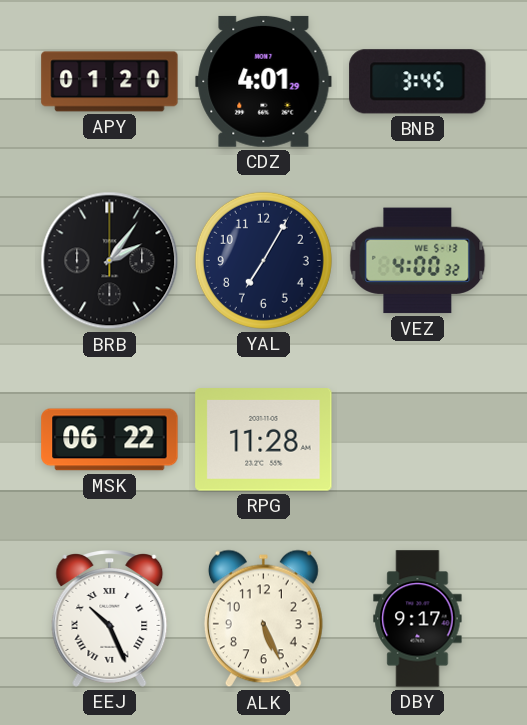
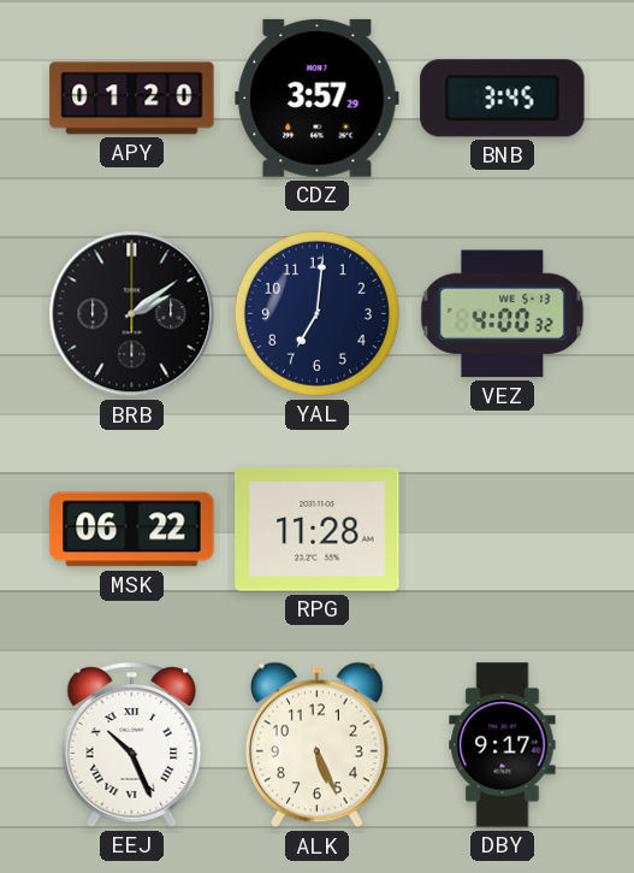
CDZ: 4:01 -> 3:57 (318, 98)
BRB: 2:06 -> 2:09 (132, 314)
YAL: 7:05 -> 7:01 (316, 313)
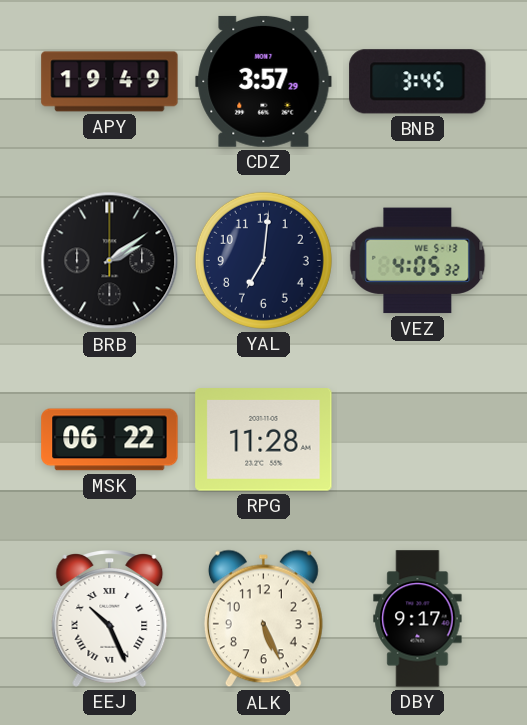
APY: 01:20 -> 19:49 (110, 82)
VEZ: 4:00 -> 4:05 (418, 261)
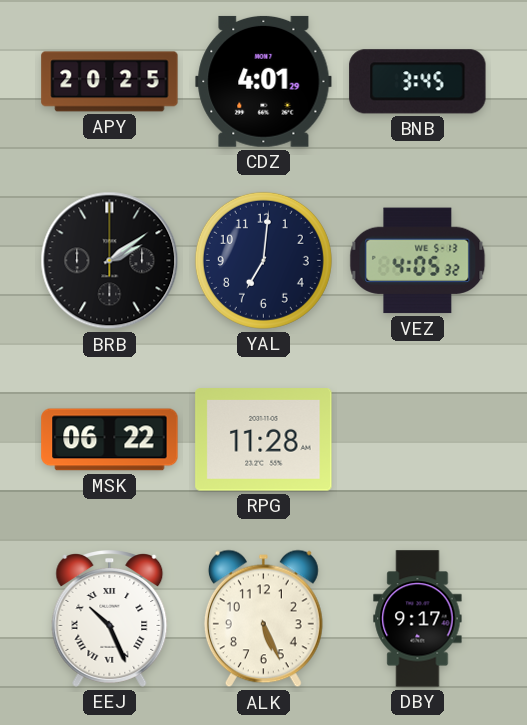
APY: 19:49 -> 20:25 (110, 82)
CDZ: 3:57 -> 4:01 (264, 81)
